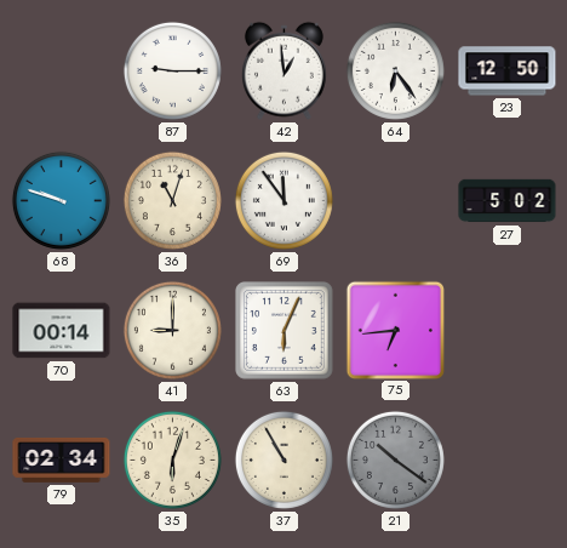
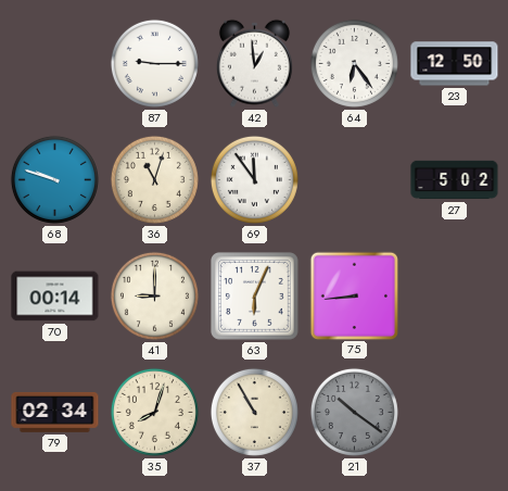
75: 6:44 -> 8:44 (354, 295)
35: 6:03 -> 8:03 (154, 412)
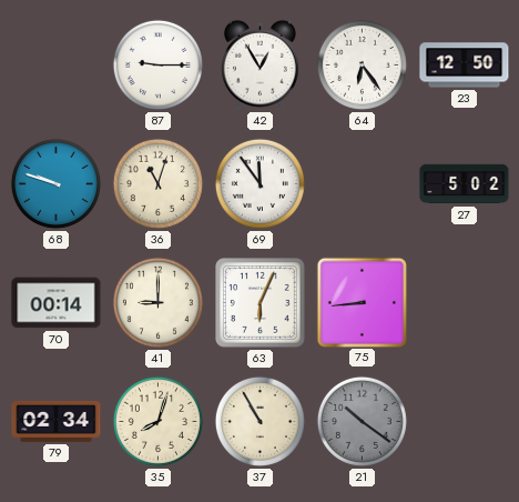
42: 12:59 -> 12:55 (259, 64)
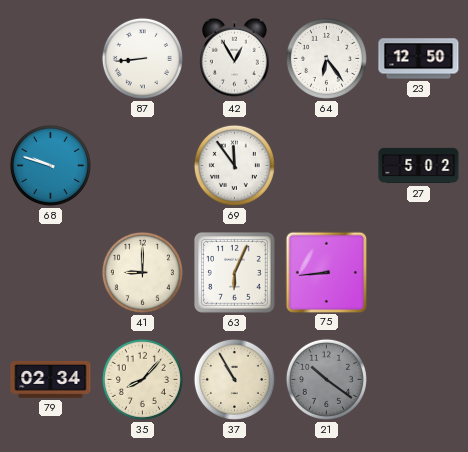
87: 9:15 -> 8:44 (142, 58)
36: 11:03 -> none (157, 183)
70: 00:14 -> none (57, 303)
35: 8:03 -> 8:07 (142, 379)
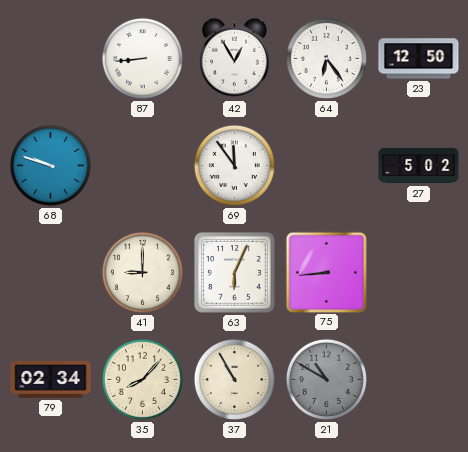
21: 10:21 -> 10:50 (326, 379)
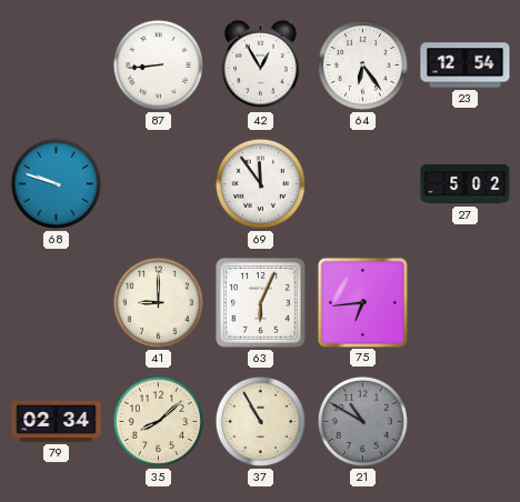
23: 12:50 -> 12:54 (466, 66)
75: 8:44 -> 6:44 (362, 302)
35: 8:07 -> 8:08 (158, 421)
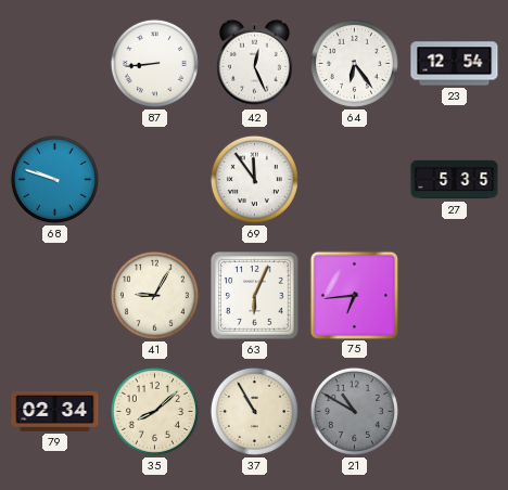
42: 12:55 -> 12:26 (254, 63)
27: 5:02 -> 5:35 (455, 180)
41: 9:00 -> 9:05 (154, 295)
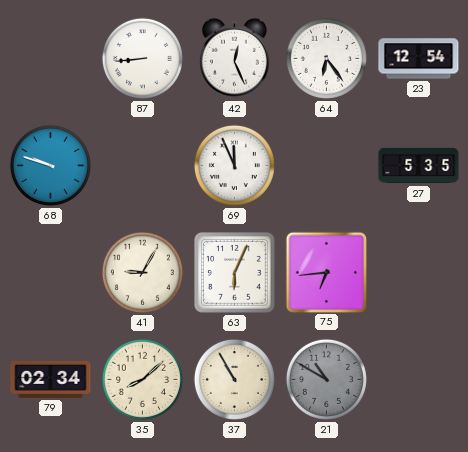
69: 11:54 -> 11:56 (234, 165)
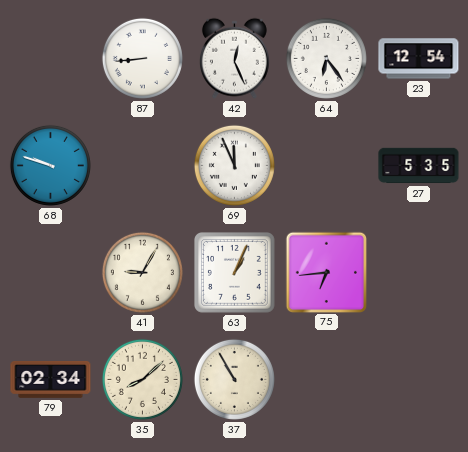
63: 6:04 -> 1:04 (235, 273)
21: 10:50 -> none (326, 379)
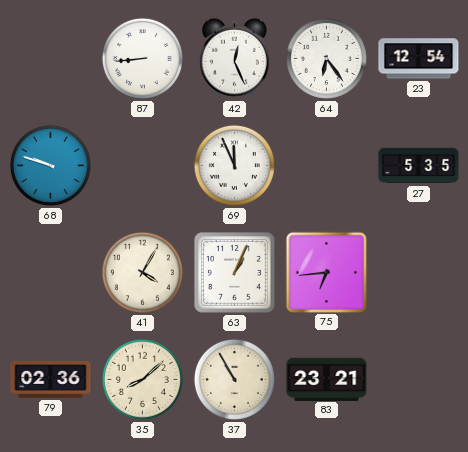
41: 9:05 -> 4:05 (142, 272)
79: 02:34 -> 02:36 (51, 379)
83: none -> 23:21 (327, 379)
